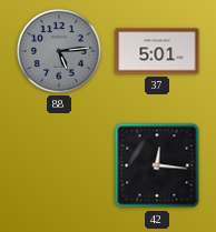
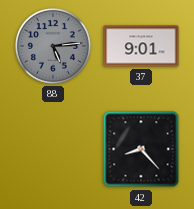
37: 5:01 -> 9:01 (141, 46)
42: 12:16 -> 8:23 (141, 149)
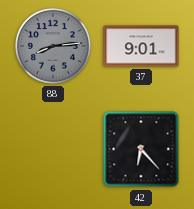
88: 5:14 -> 8:14 (53, 46)
42: 8:23 -> 6:23 (141, 149)
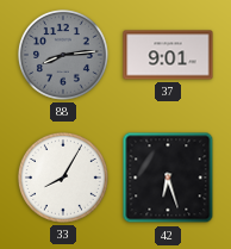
33: none -> 8:05 (63, 178)
42: 6:23 -> 6:27 (168, 178)
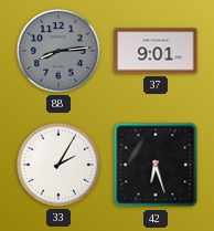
33: 8:05 -> 2:05 (58, 165)
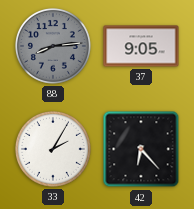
37: 9:01 -> 9:05 (141, 46)
42: 6:27 -> 6:23 (141, 149)
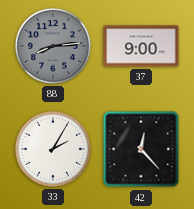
37: 9:05 -> 9:00 (141, 46)
42: 6:23 -> 12:23 (141, 149)
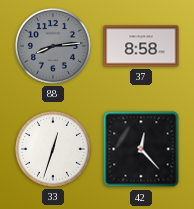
37: 9:00 -> 8:58 (141, 46)
33: 2:05 -> 12:33 (53, 149)
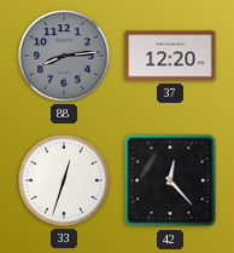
37: 8:58 -> 12:20 (170, 56)
